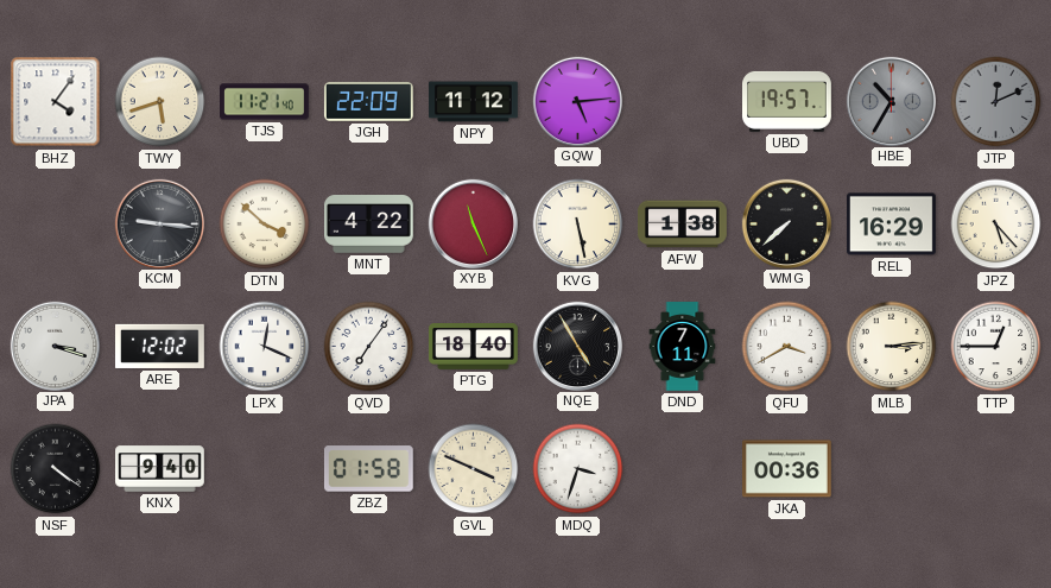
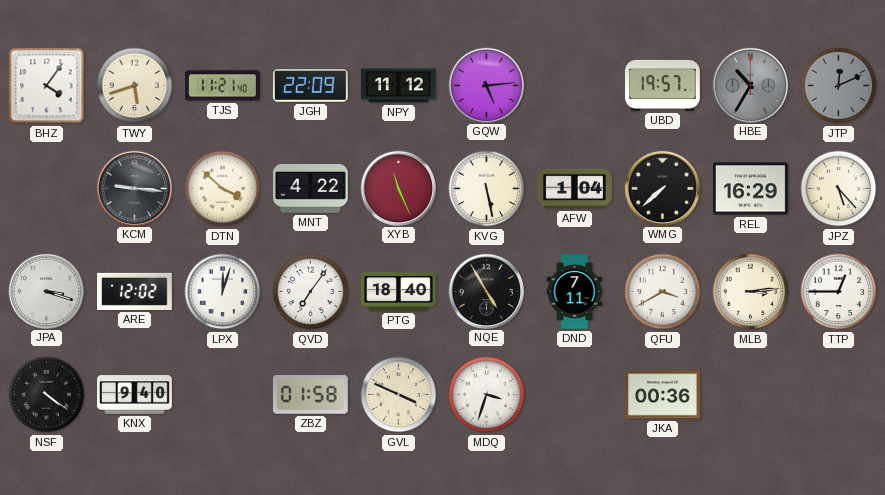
AFW: 1:38 -> 1:04 (575, 189)
LPX: 12:19 -> 12:03 (223, 292)
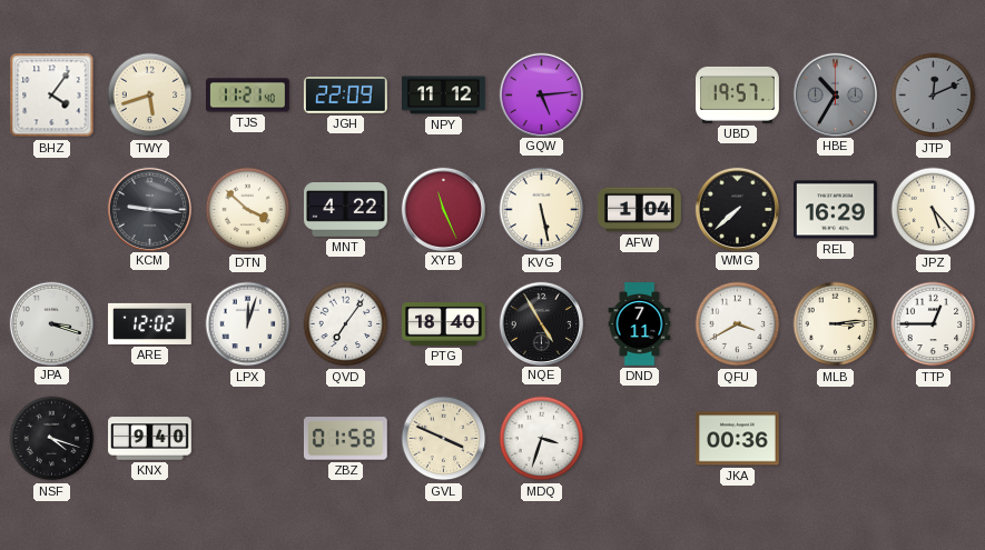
NSF: 4:21 -> 4:18 (52, 439)
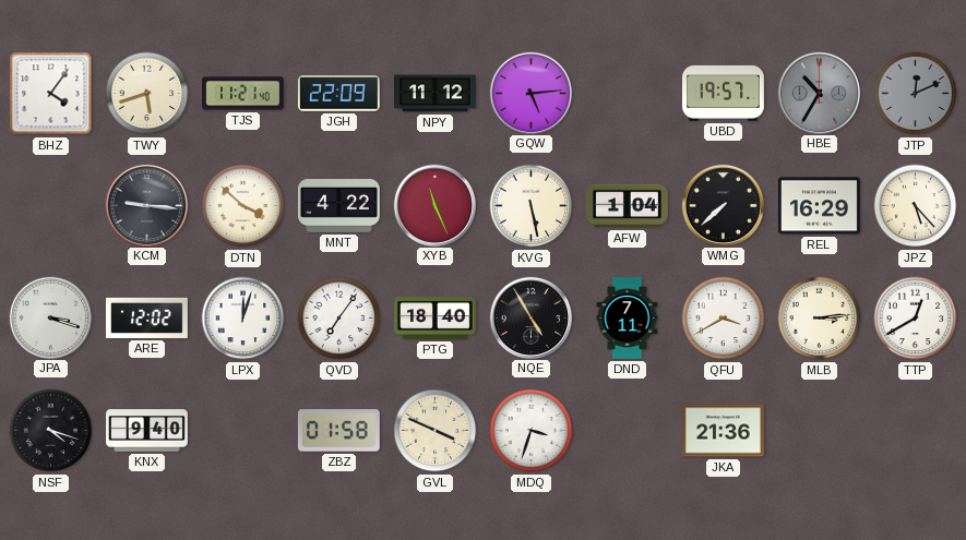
TTP: 12:45 -> 12:40 (916, 319)
JKA: 00:36 -> 21:36 (724, 431)
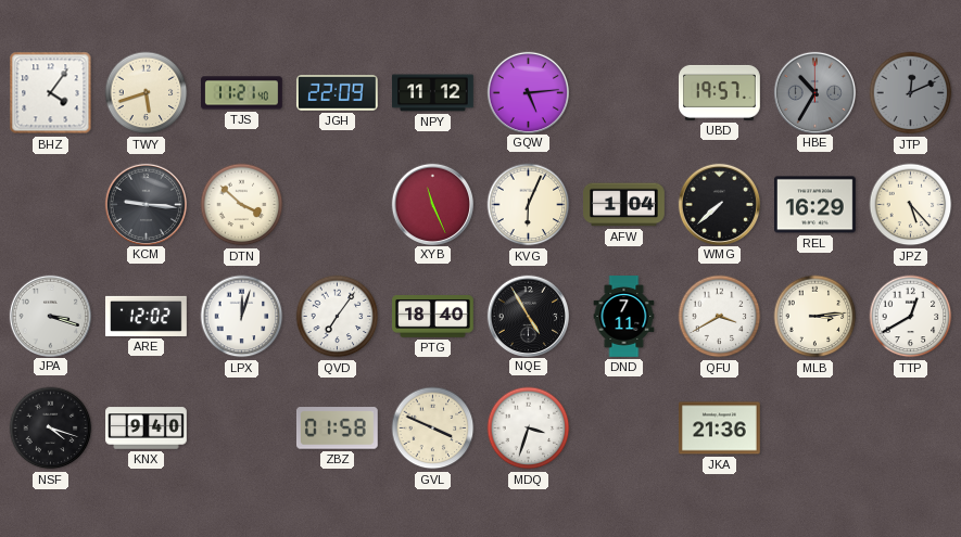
MNT: 4:22 -> none (339, 206)
KVG: 5:28 -> 6:04 (529, 205)
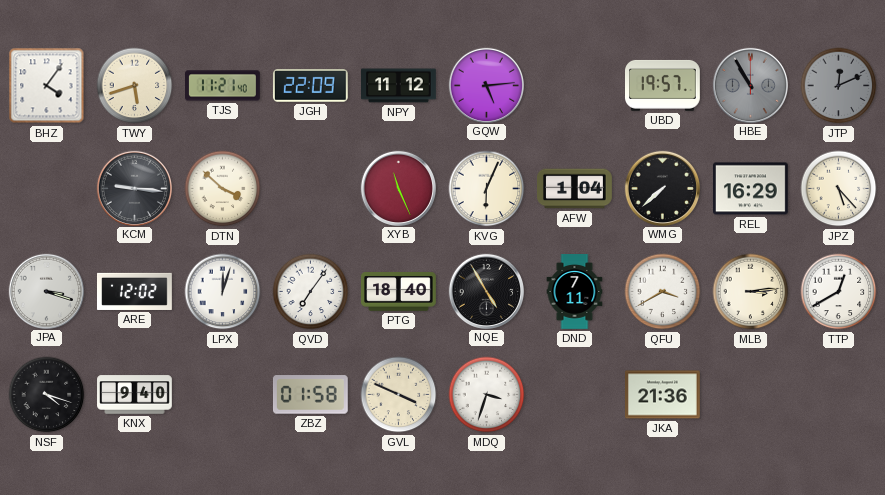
HBE: 10:35 -> 10:55 (750, 85)
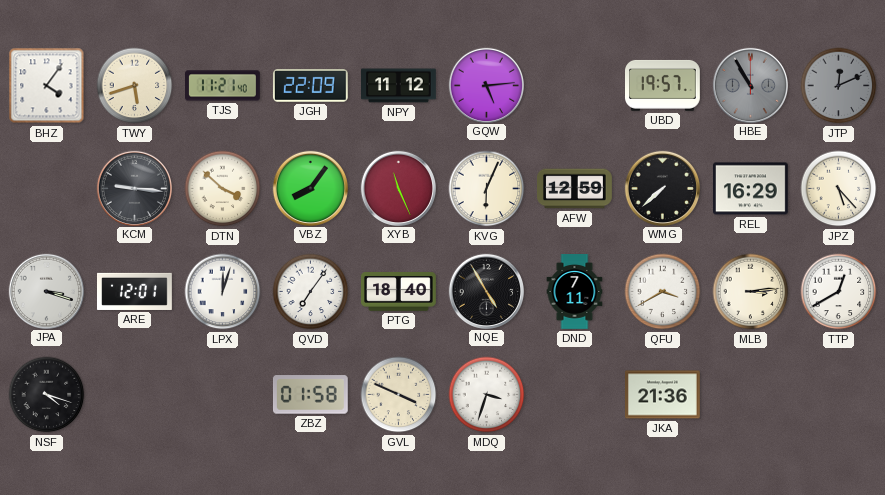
VBZ: none -> 8:06 (310, 188)
AFW: 1:04 -> 12:59 (575, 189)
ARE: 12:02 -> 12:01 (135, 291)
KNX: 9:40 -> none (135, 395)
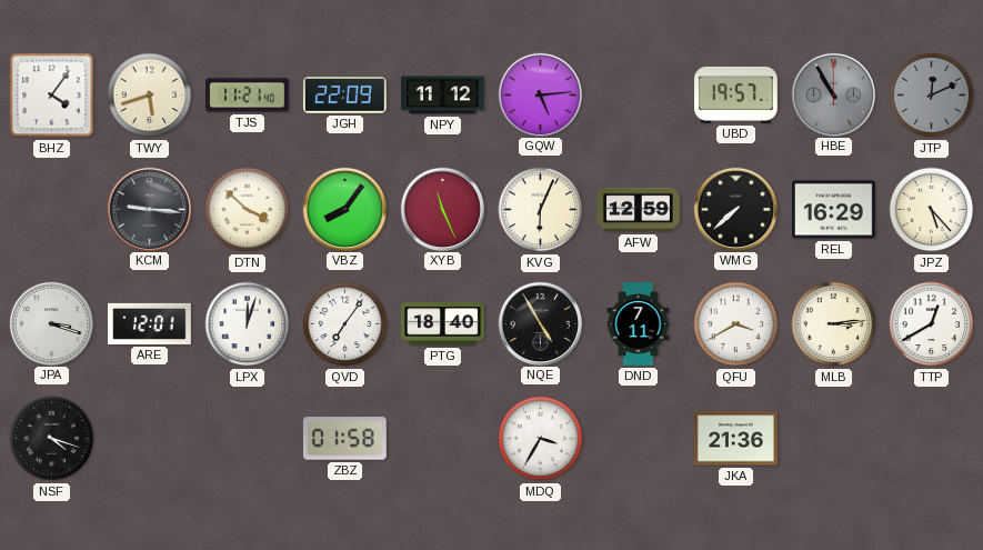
GVL: 3:49 -> none (399, 395)
MDQ: 3:33 -> 3:35 (541, 439)
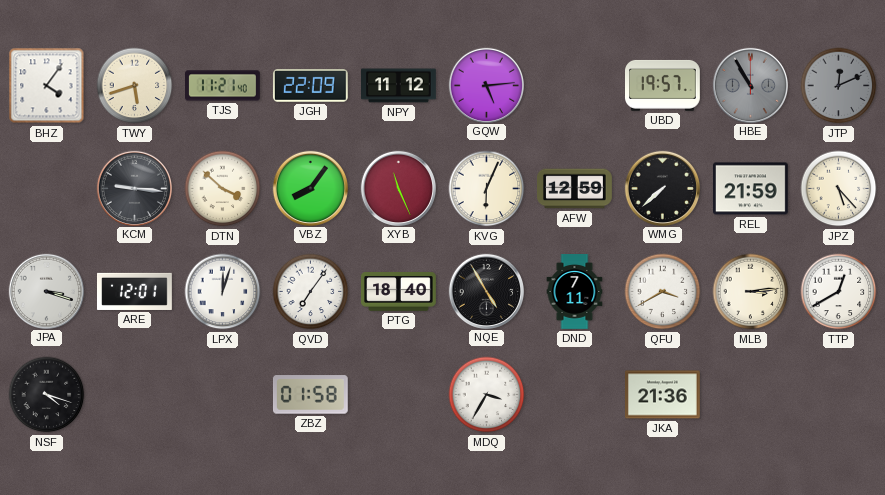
REL: 16:29 -> 21:59 (751, 189)
